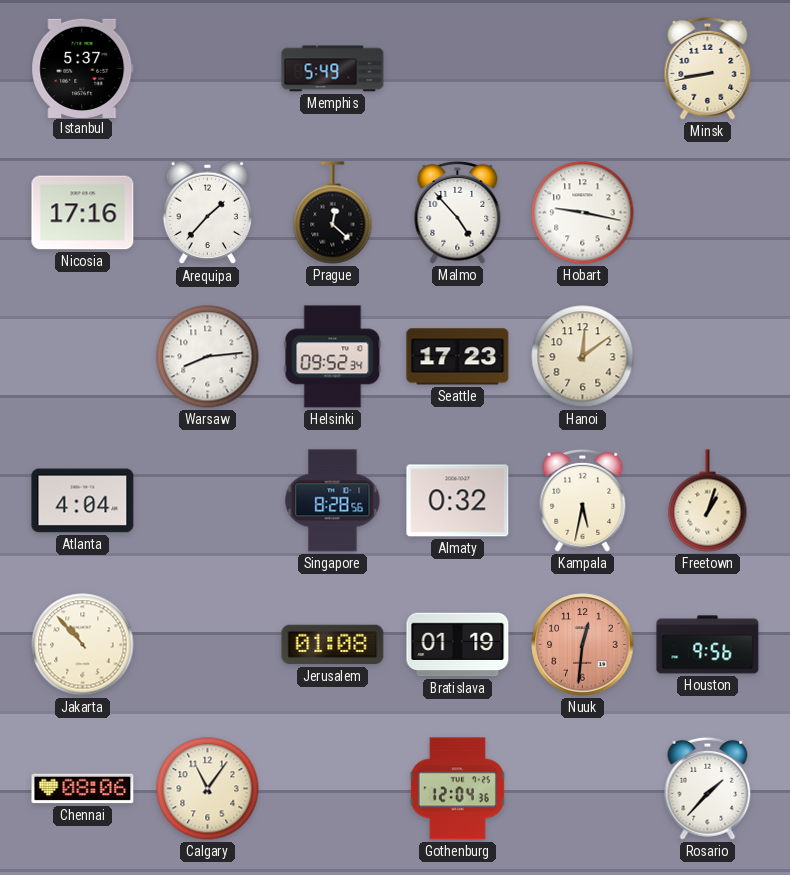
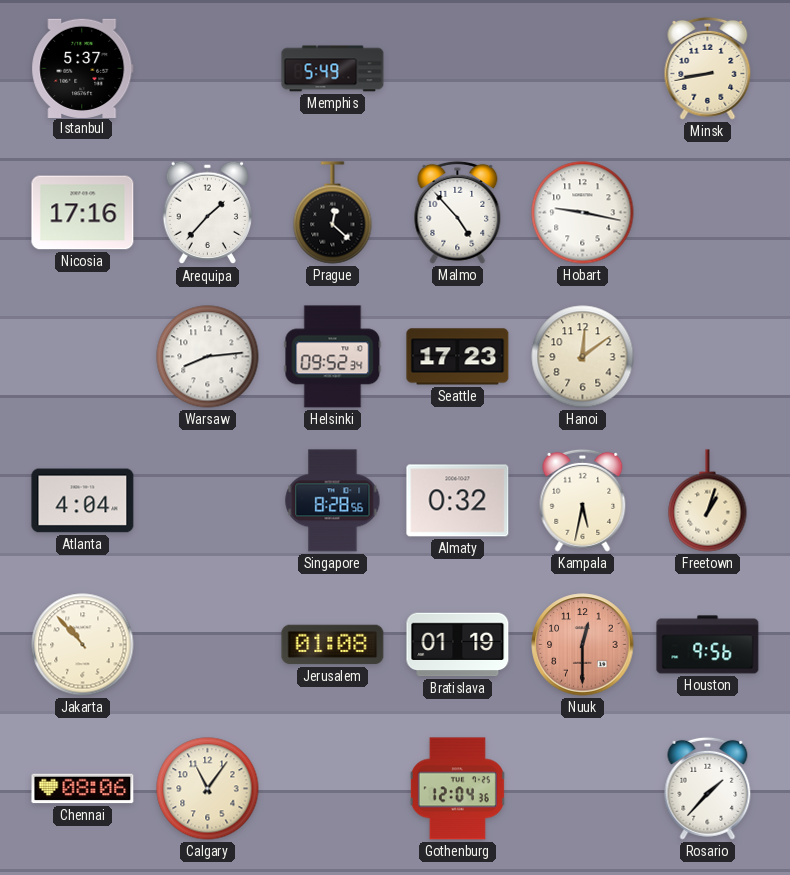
Nuuk: 12:31 -> 12:30 (583, 645)
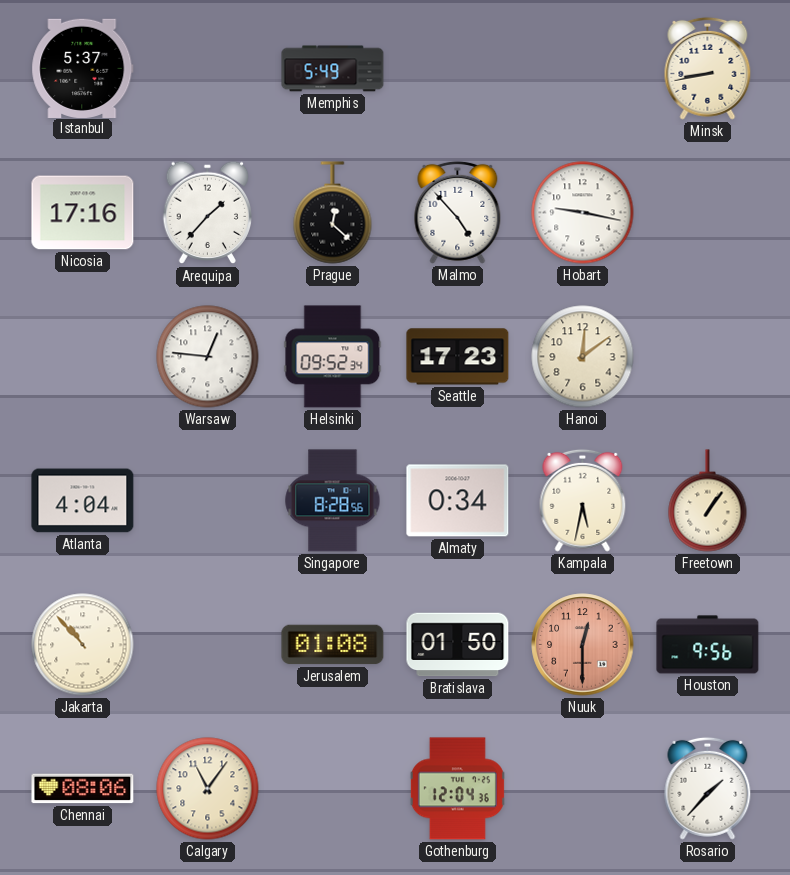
Warsaw: 8:14 -> 12:46 (208, 357)
Almaty: 0:32 -> 0:34 (458, 501)
Freetown: 1:03 -> 1:06 (708, 501)
Bratislava: 01:19 -> 01:50 (458, 645)
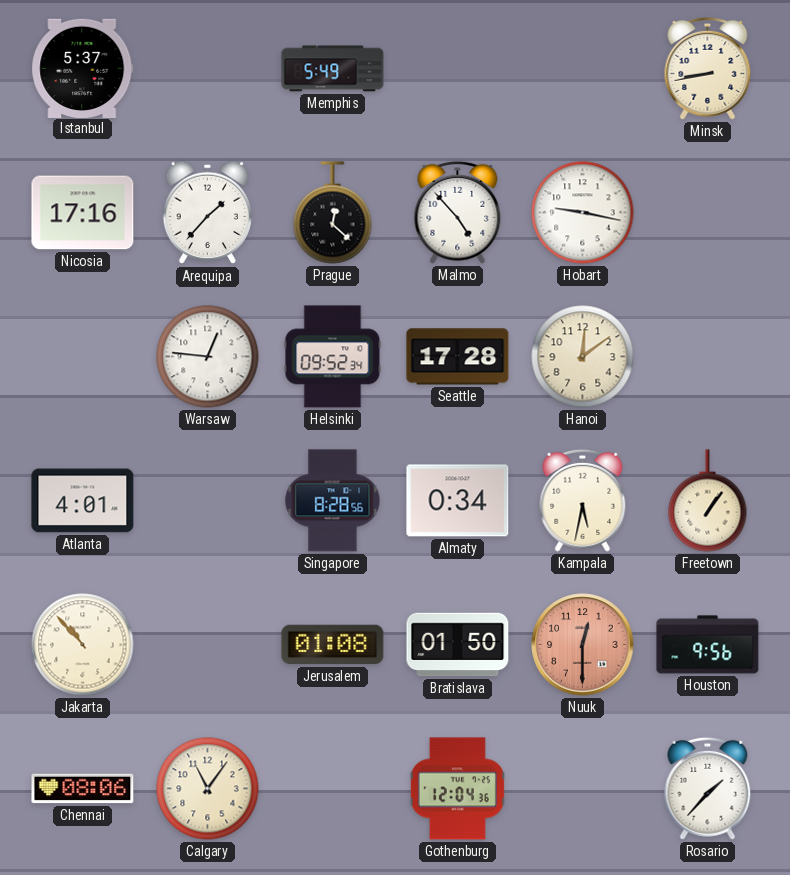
Seattle: 17:23 -> 17:28 (458, 357)
Atlanta: 4:04 -> 4:01 (83, 501)
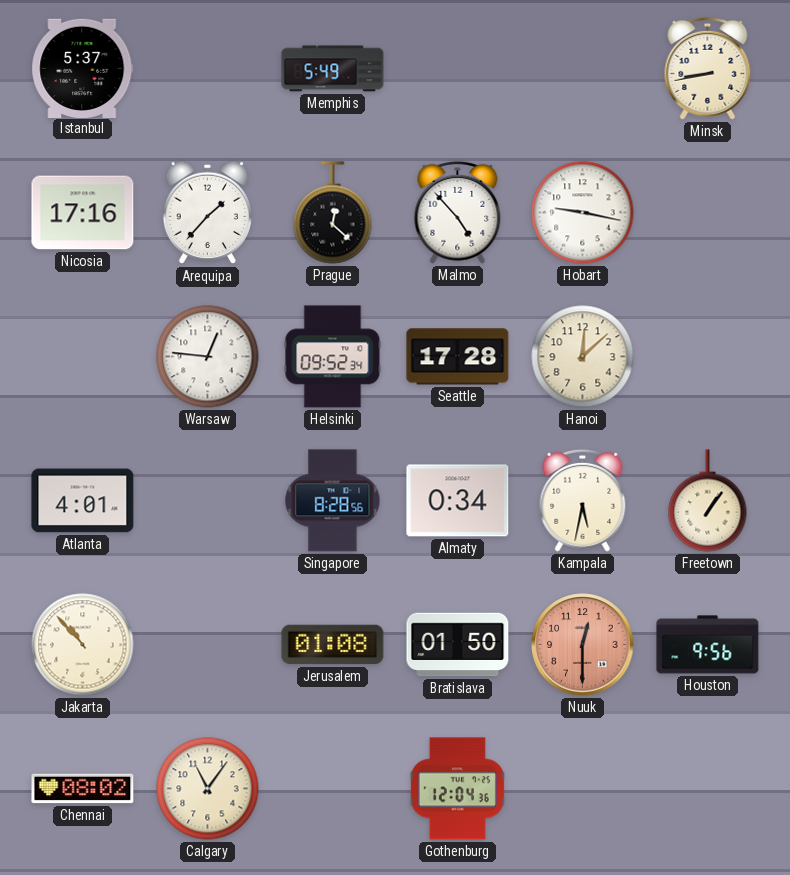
Hanoi: 12:09 -> 12:08 (583, 357)
Chennai: 08:06 -> 08:02 (83, 789)
Rosario: 1:37 -> none (708, 788)
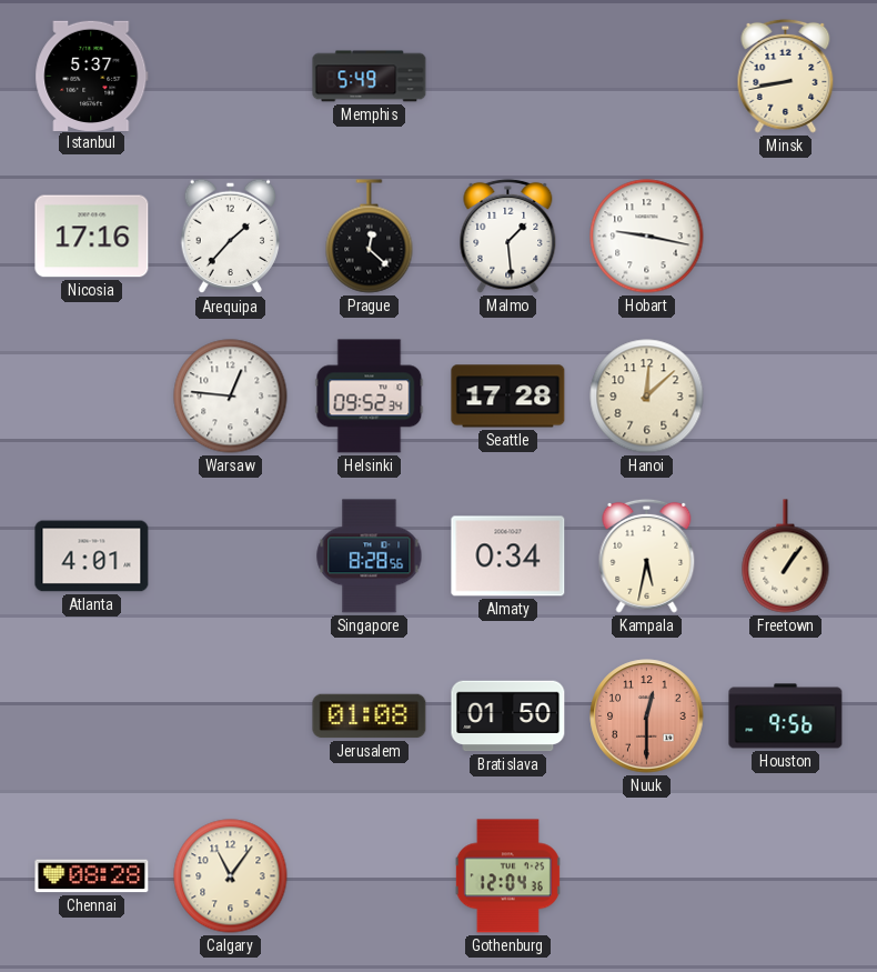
Malmo: 4:53 -> 1:29 (508, 236)
Jakarta: 10:53 -> none (83, 645)
Chennai: 08:02 -> 08:28 (92, 876)
